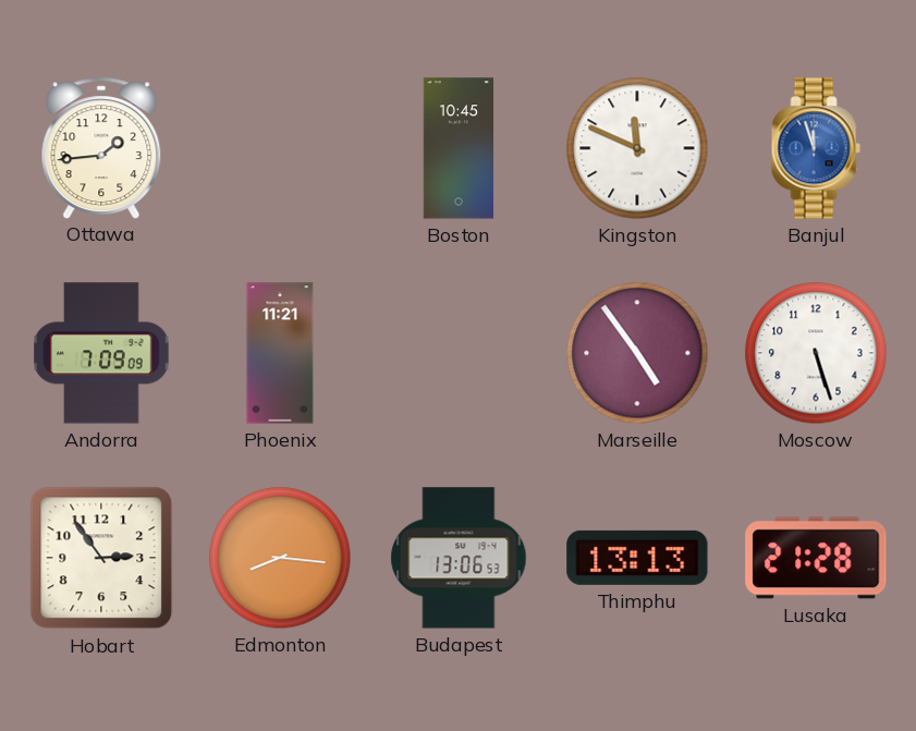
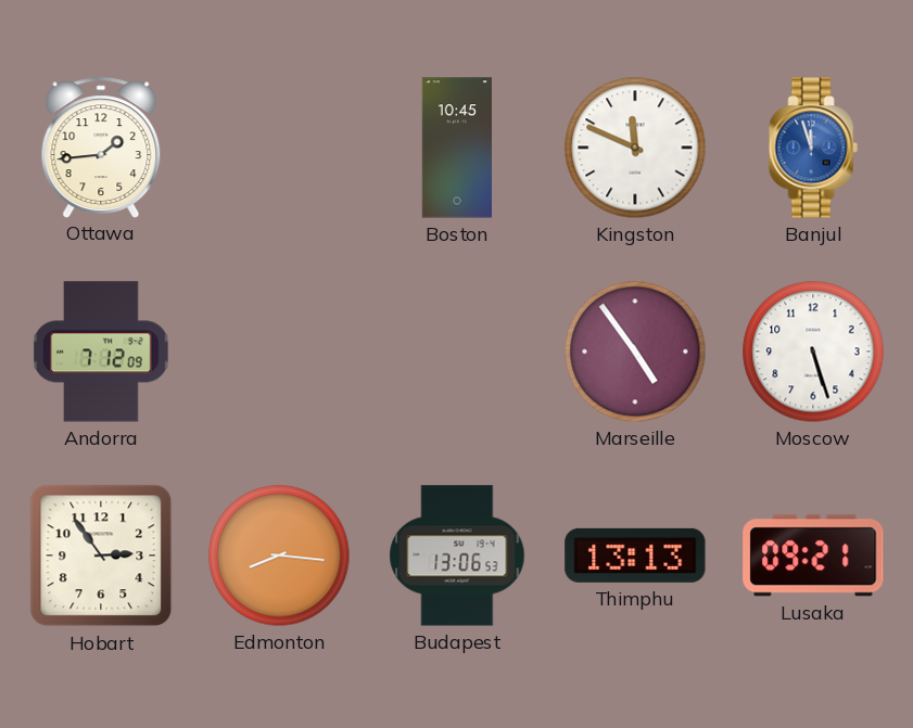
Andorra: 7:09 -> 7:12 (101, 352)
Phoenix: 11:21 -> none (280, 353)
Lusaka: 21:28 -> 09:21 (813, 555)
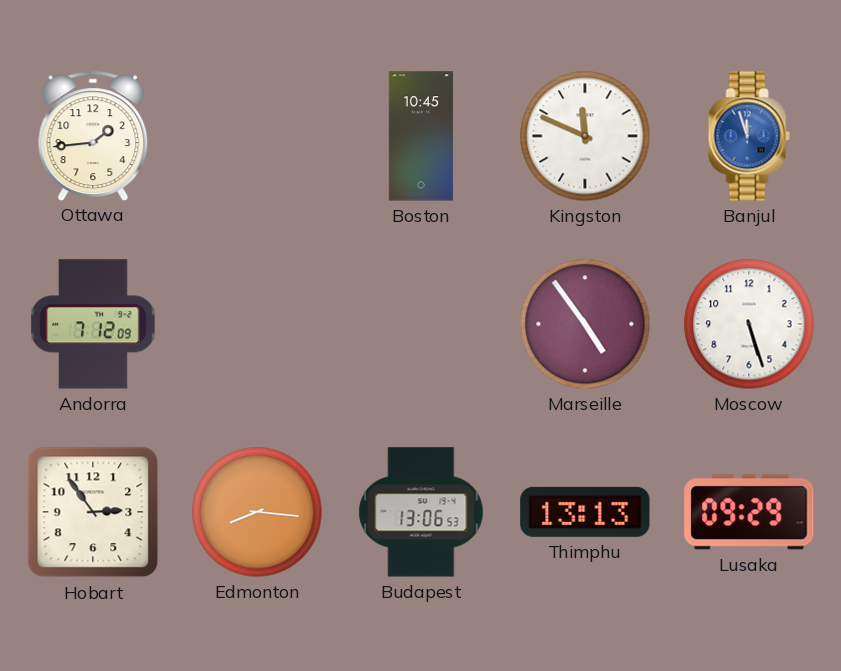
Lusaka: 09:21 -> 09:29 (749, 512)
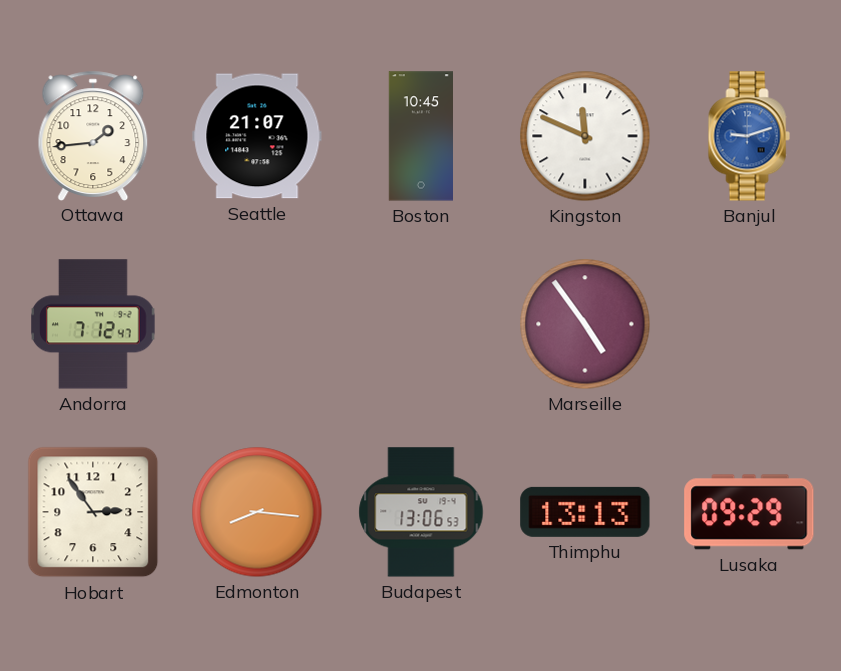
Seattle: none -> 21:07 (257, 136)
Banjul: 11:57 -> 9:12 (749, 136)
Andorra: 7:12:09 -> 7:12:47 (93, 324)
Moscow: 5:27 -> none (749, 324)
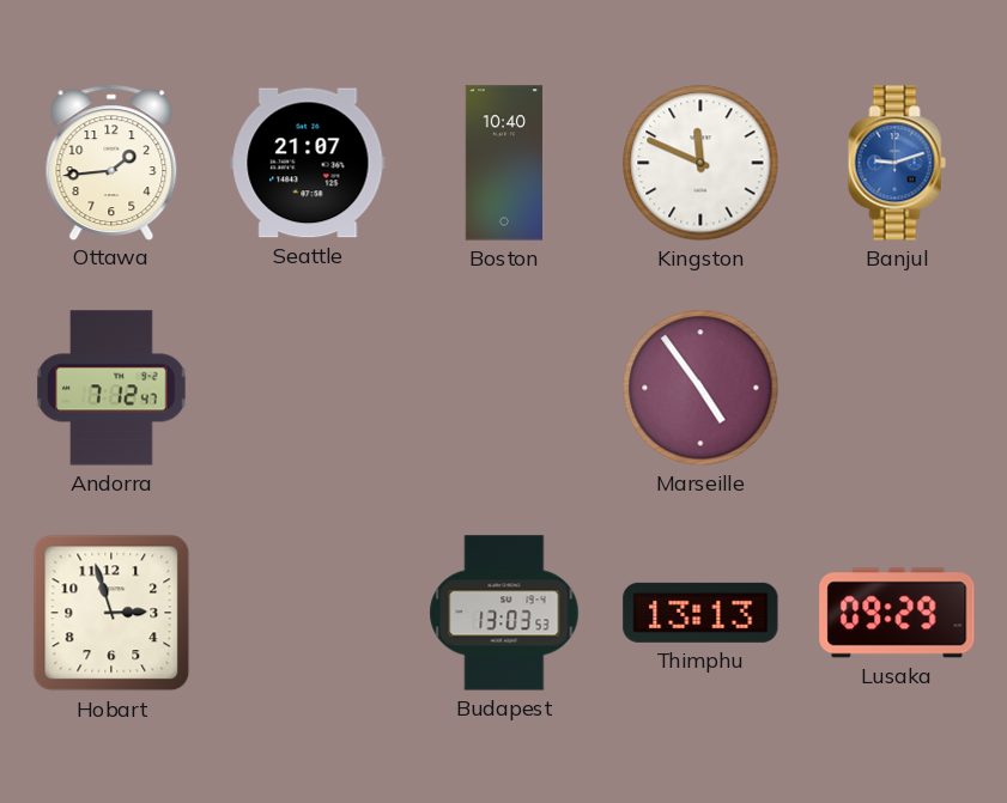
Boston: 10:45 -> 10:40 (503, 163)
Hobart: 2:54 -> 2:57 (111, 613)
Edmonton: 8:16 -> none (257, 512)
Budapest: 13:06 -> 13:03 (504, 613)
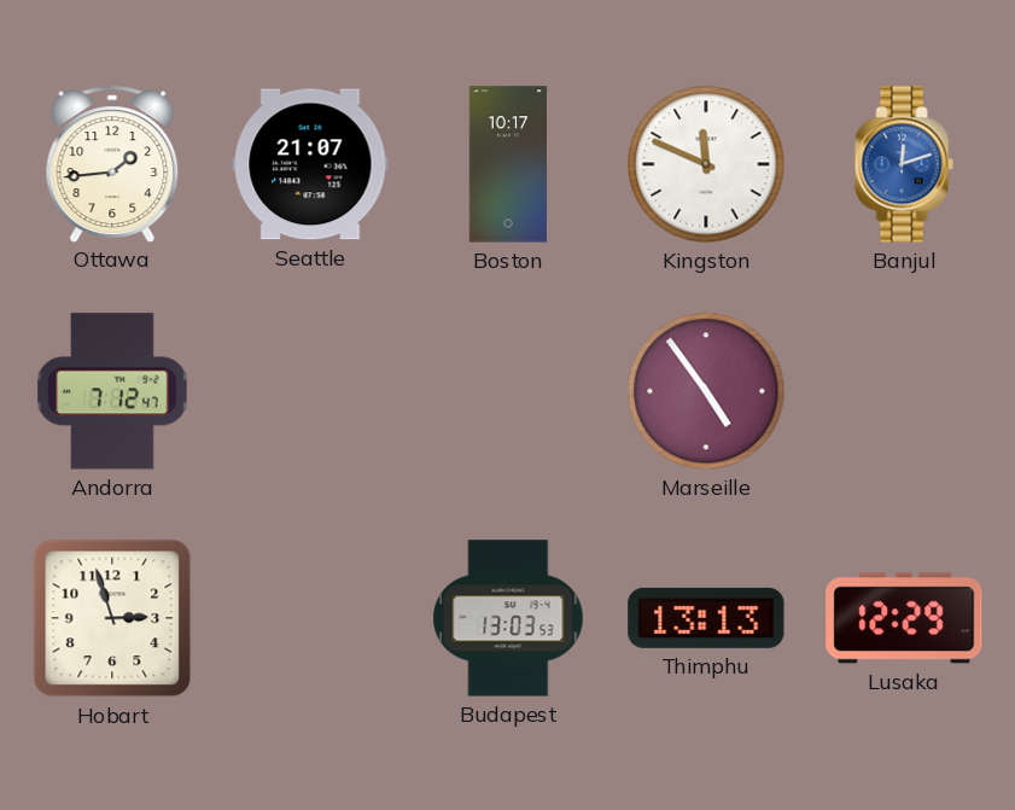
Boston: 10:40 -> 10:17 (507, 164)
Banjul: 9:12 -> 12:12 (904, 164)
Lusaka: 09:29 -> 12:29 (904, 618)
